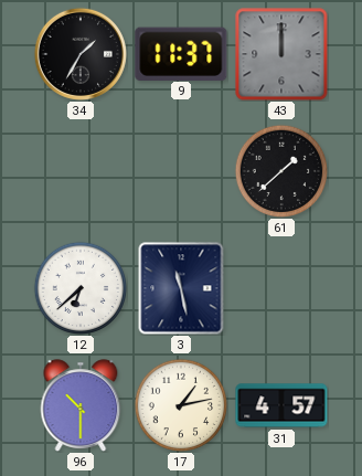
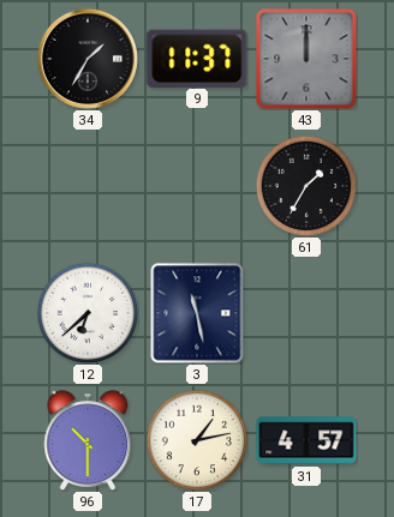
61: 1:38 -> 1:35 (306, 186)
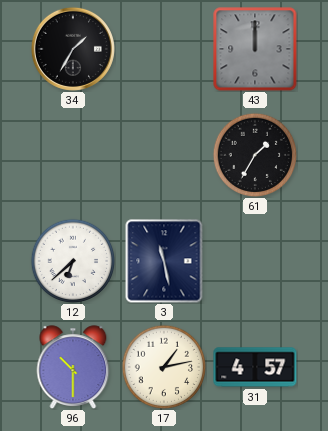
9: 11:37 -> none (197, 58)
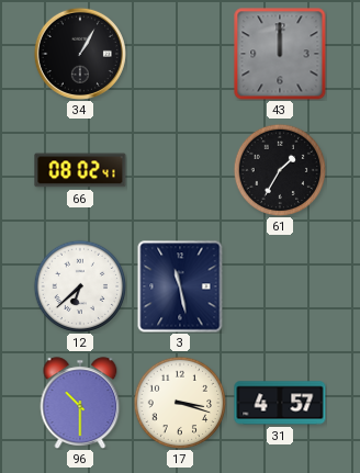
34: 1:35 -> 1:05 (80, 54)
66: none -> 08:02 (80, 170)
17: 1:13 -> 3:18 (180, 403)
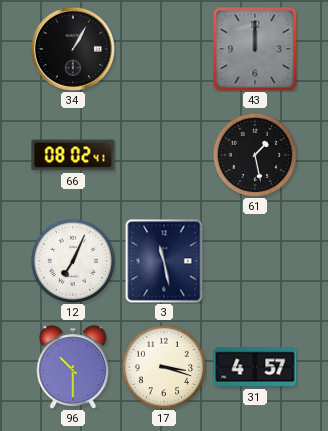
61: 1:35 -> 1:28 (255, 155)
12: 6:38 -> 7:04 (73, 261)
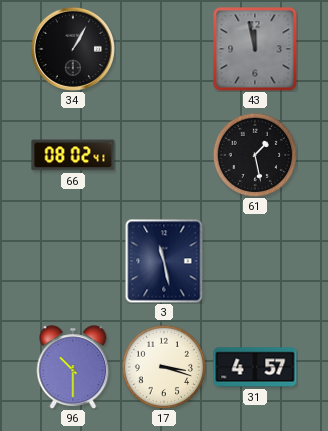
43: 12:00 -> 11:58 (255, 49)
12: 7:04 -> none (73, 261)
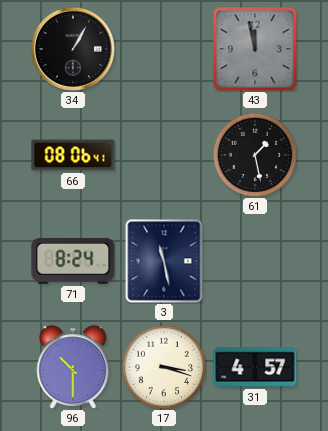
66: 08:02 -> 08:06 (73, 155)
71: none -> 8:24 (73, 262)
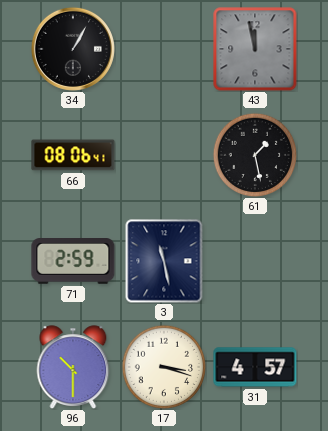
71: 8:24 -> 2:59 (73, 262)
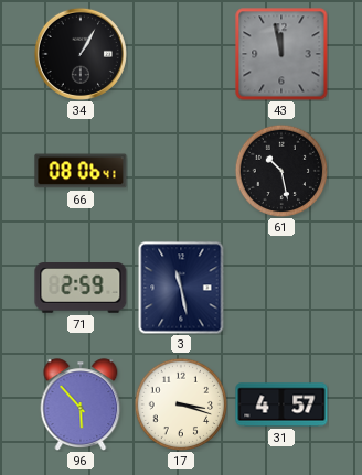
61: 1:28 -> 10:28 (281, 171)
96: 10:30 -> 5:53 (81, 404)
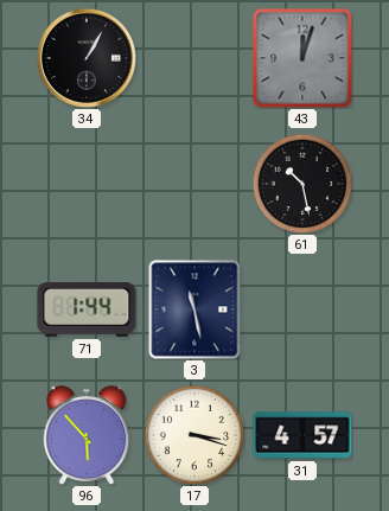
43: 11:58 -> 12:03 (302, 58)
66: 08:06 -> none (81, 171)
71: 2:59 -> 1:44 (87, 311)
